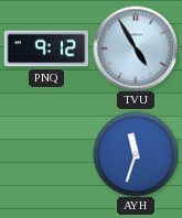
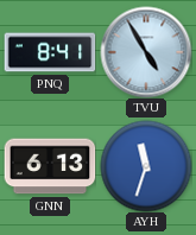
PNQ: 9:12 -> 8:41 (50, 52)
GNN: none -> 6:13 (50, 166)
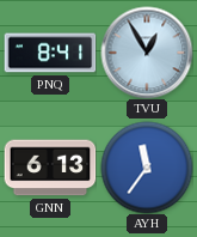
TVU: 4:55 -> 12:55 (147, 53)
AYH: 11:33 -> 11:36 (147, 168)
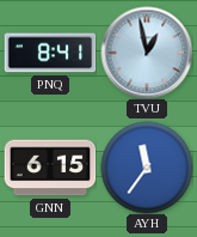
TVU: 12:55 -> 12:58 (147, 53)
GNN: 6:13 -> 6:15 (50, 168)
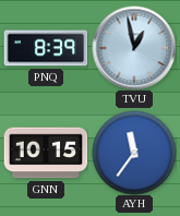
PNQ: 8:41 -> 8:39 (46, 48)
GNN: 6:15 -> 10:15 (46, 153)
